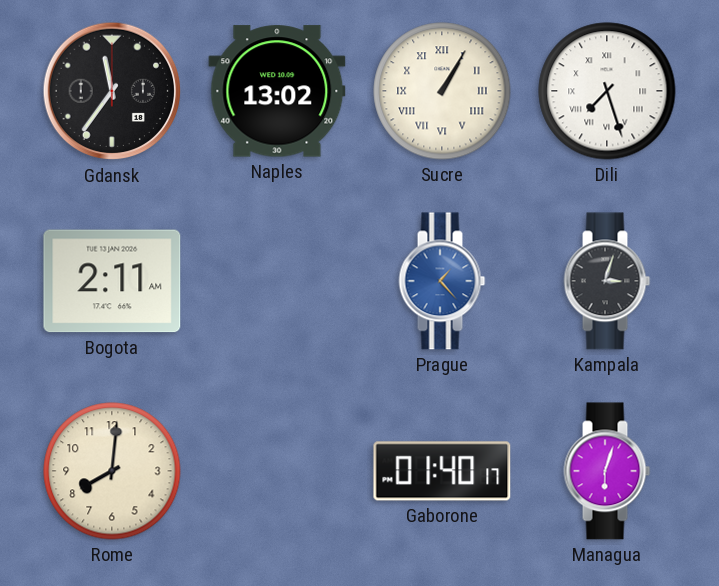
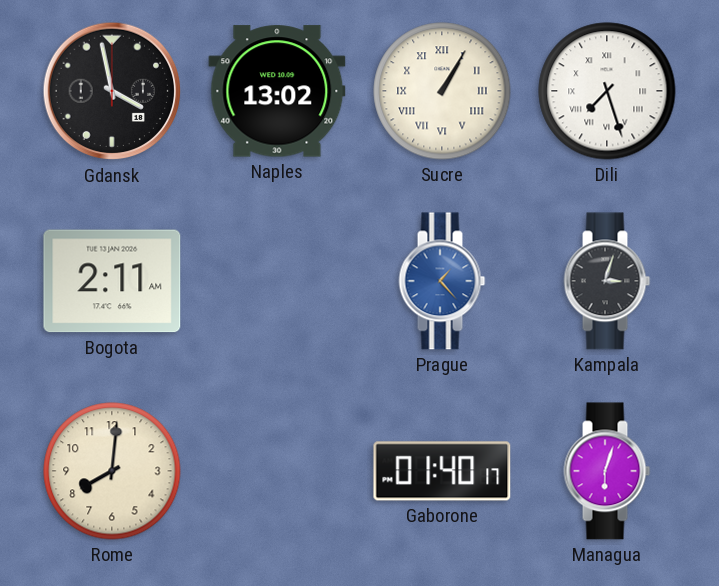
Gdansk: 11:36 -> 3:58 (112, 91)
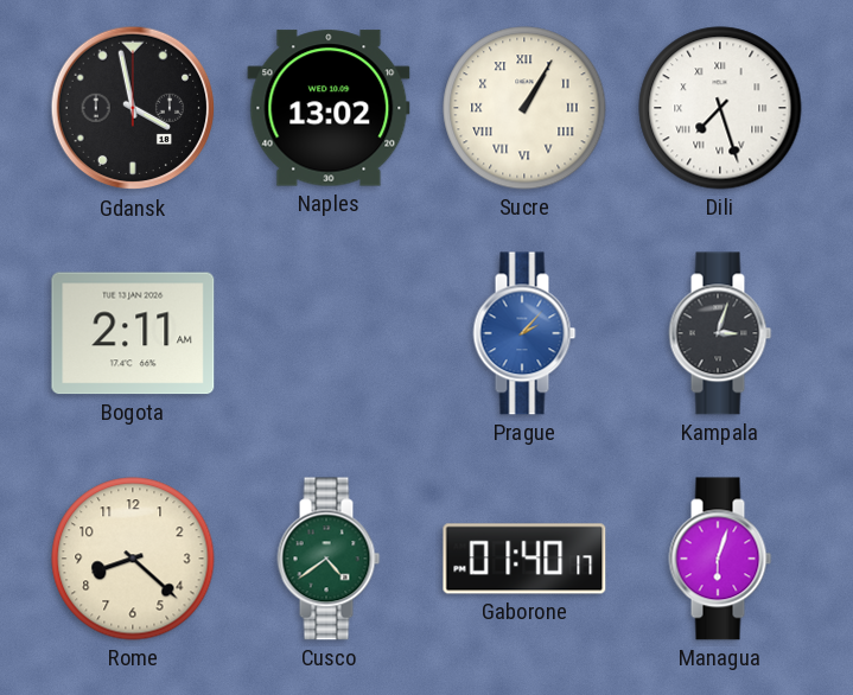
Prague: 1:23 -> 2:07 (524, 333)
Rome: 8:01 -> 8:22 (133, 559)
Cusco: none -> 4:39 (329, 559)
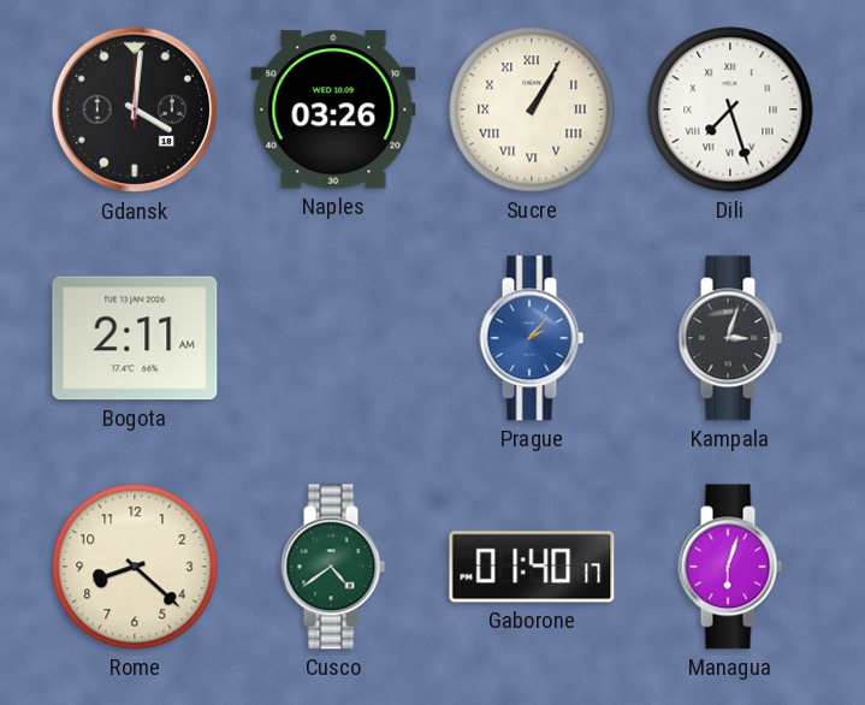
Gdansk: 3:58 -> 4:01 (135, 109)
Naples: 13:02 -> 03:26 (333, 109)
